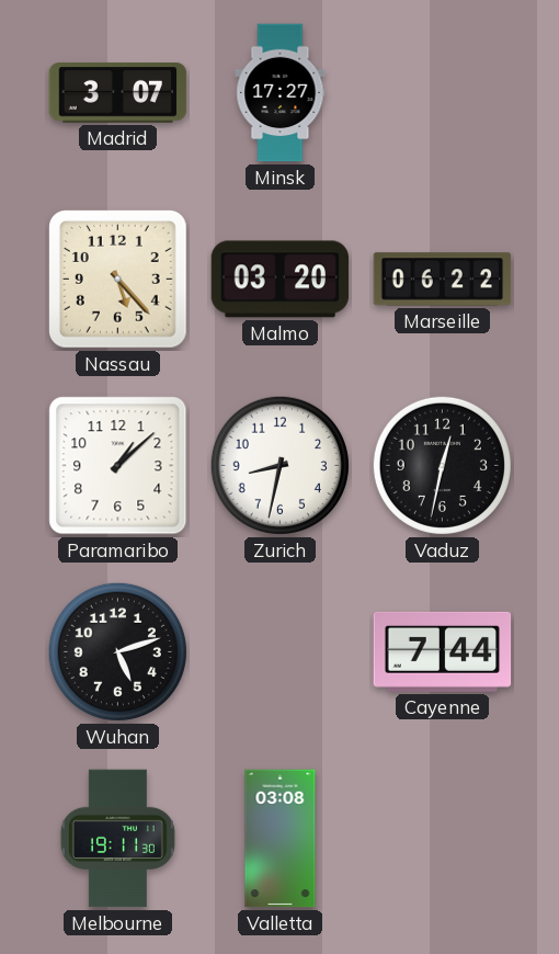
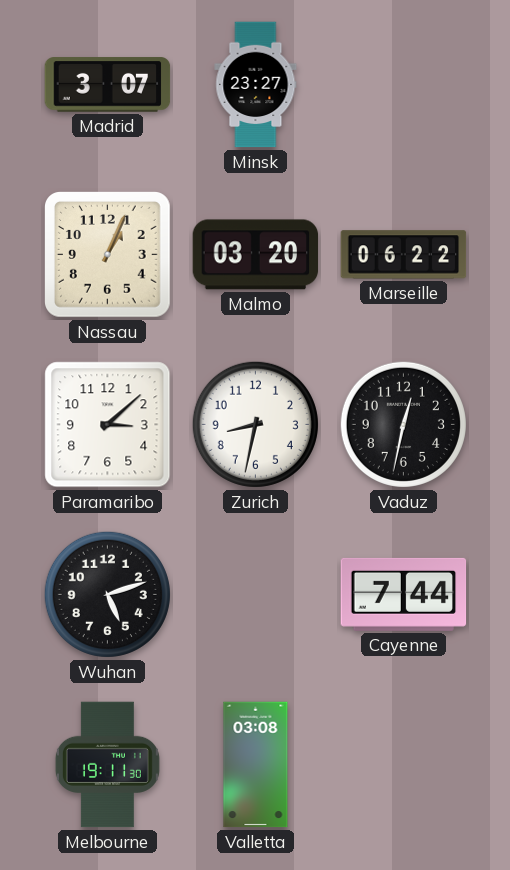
Minsk: 17:27 -> 23:27 (256, 85)
Nassau: 5:23 -> 1:04 (108, 255)
Paramaribo: 1:08 -> 3:08 (108, 425)
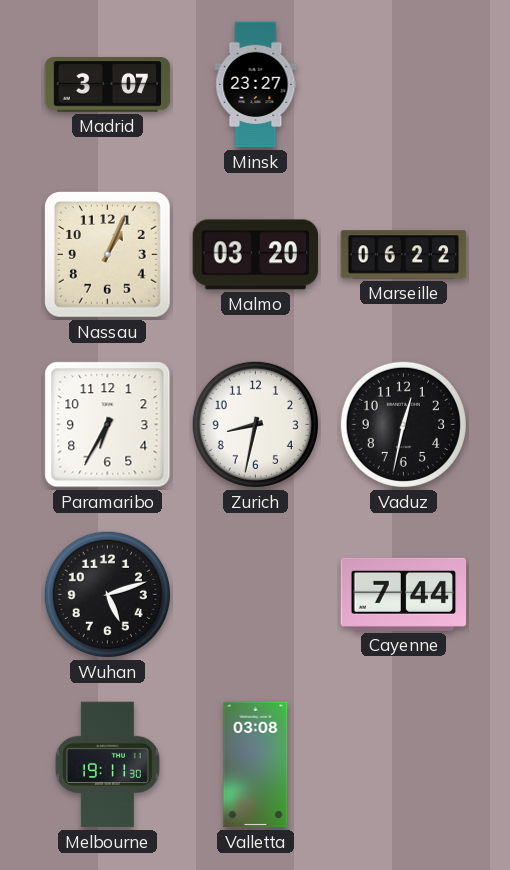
Paramaribo: 3:08 -> 6:35 (108, 425)
